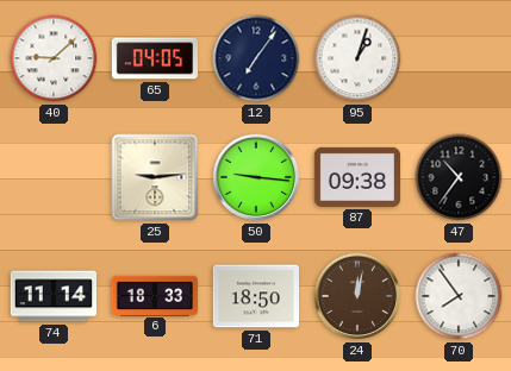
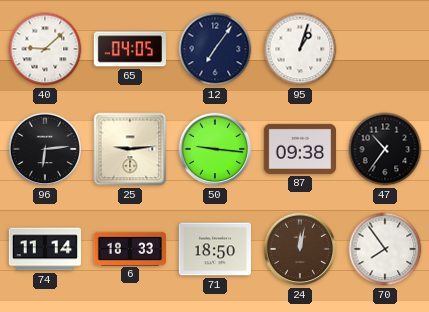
96: none -> 6:14 (45, 149)
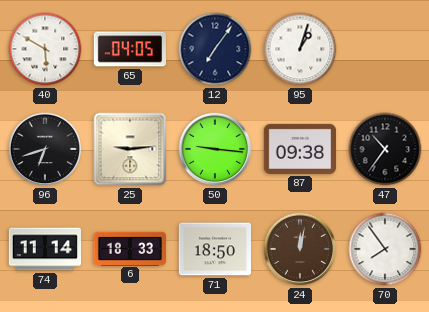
40: 9:08 -> 5:50 (45, 49)
96: 6:14 -> 6:42 (45, 149)
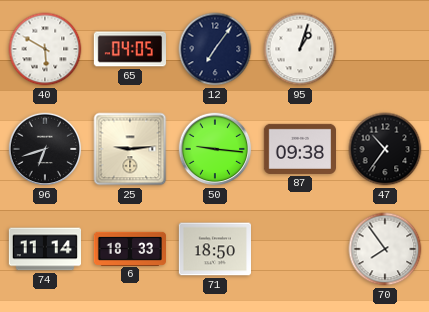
24: 12:02 -> none (300, 249)
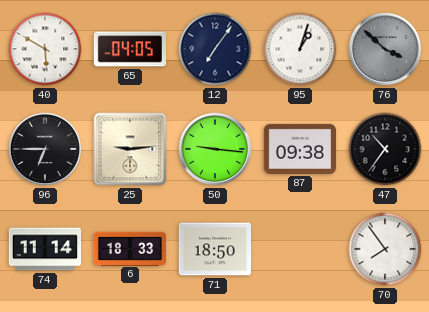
76: none -> 3:52 (385, 49)
96: 6:42 -> 6:45 (45, 149)
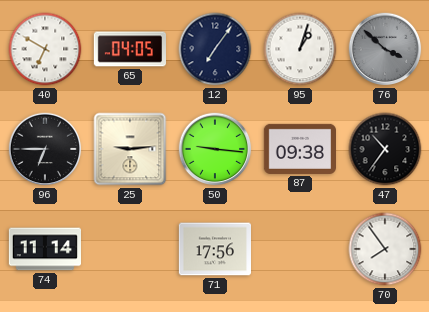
40: 5:50 -> 6:50 (45, 49)
6: 18:33 -> none (129, 248)
71: 18:50 -> 17:56 (214, 249)
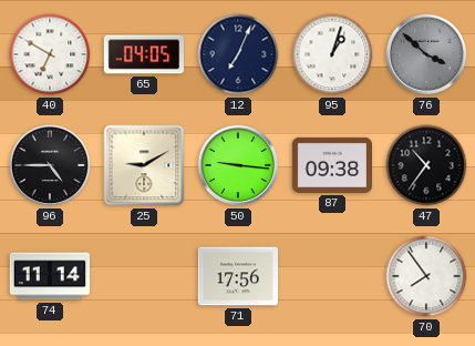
12: 7:06 -> 7:04 (238, 54)
96: 6:45 -> 4:45 (50, 165)
25: 9:14 -> 9:10 (144, 165)
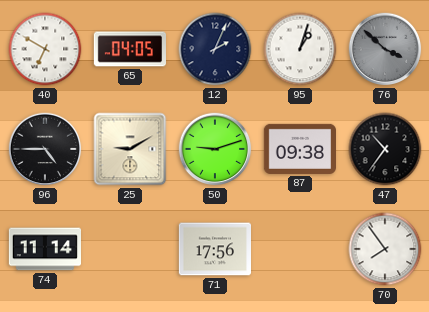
12: 7:04 -> 2:04 (215, 49)
50: 9:16 -> 9:12 (215, 149)
